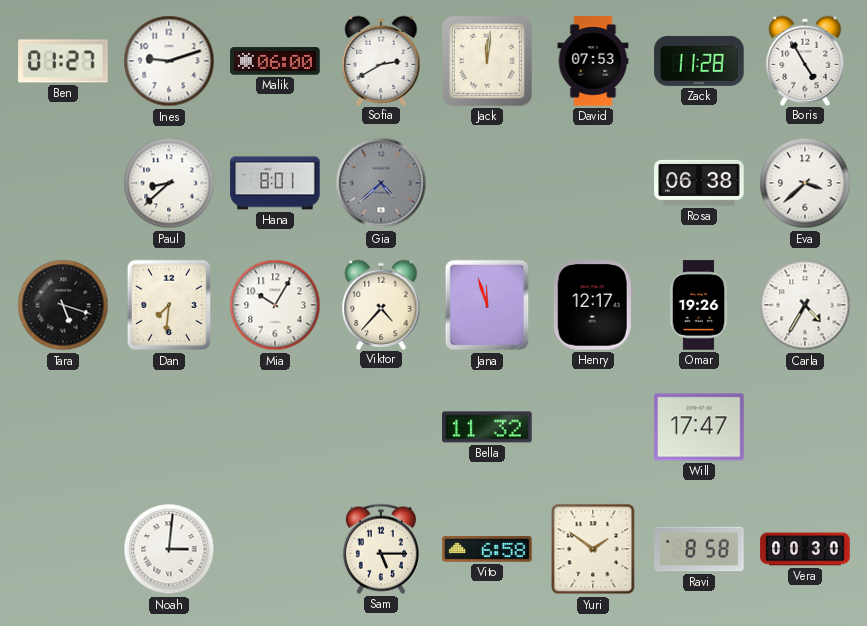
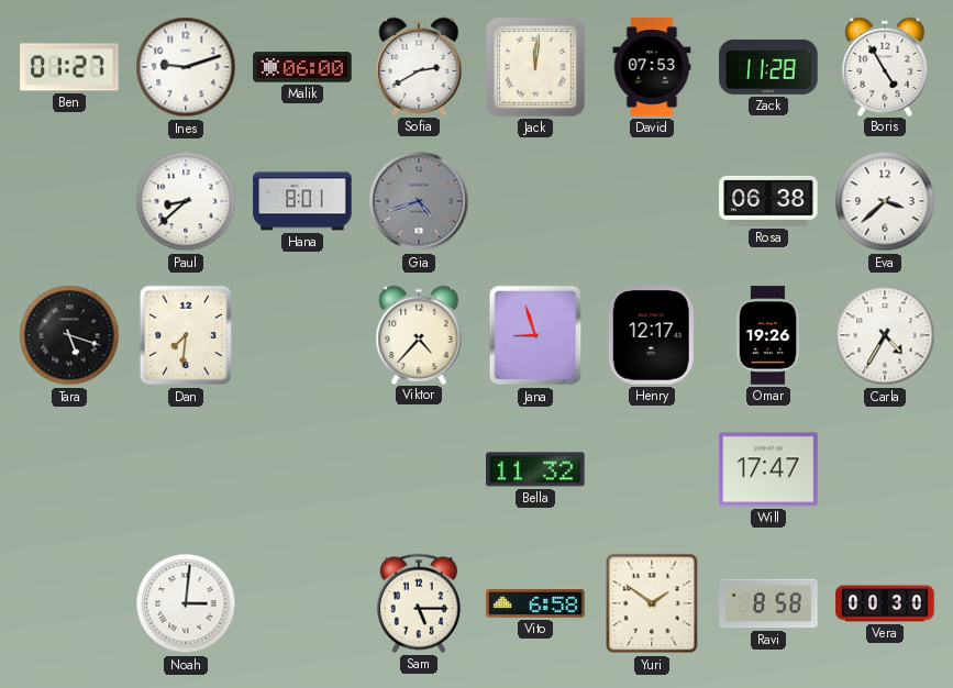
Gia: 4:38 -> 4:42 (419, 201)
Mia: 10:05 -> none (275, 305)
Jana: 11:57 -> 8:57 (535, 335)
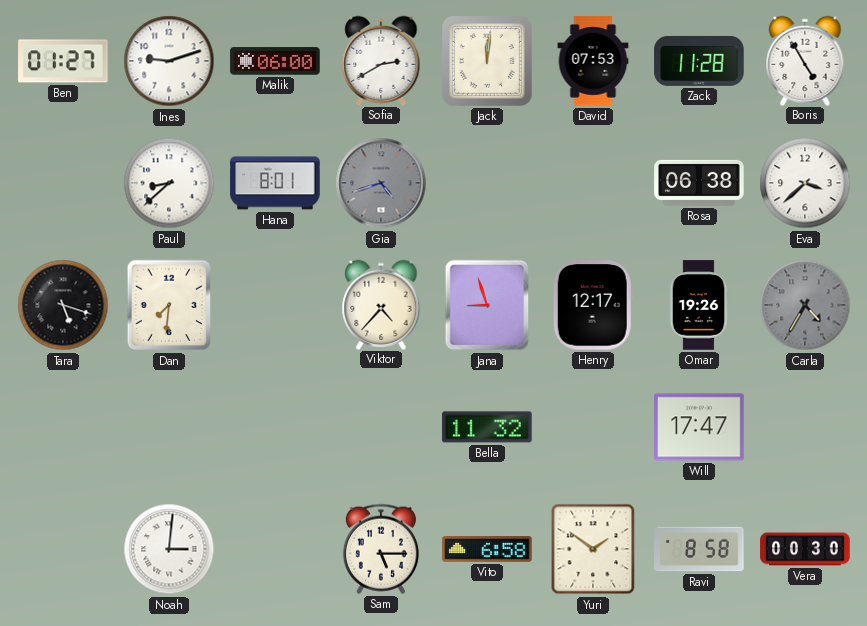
Carla dial: white -> grey (805, 305)
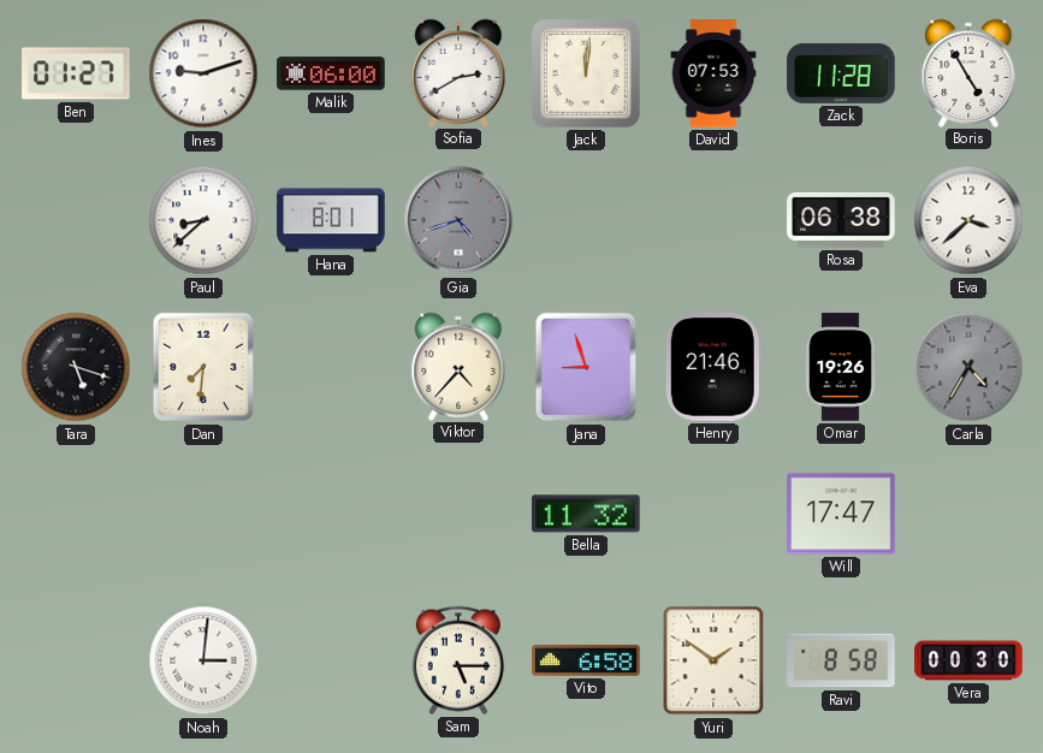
Henry: 12:17 -> 21:46 (713, 367)
